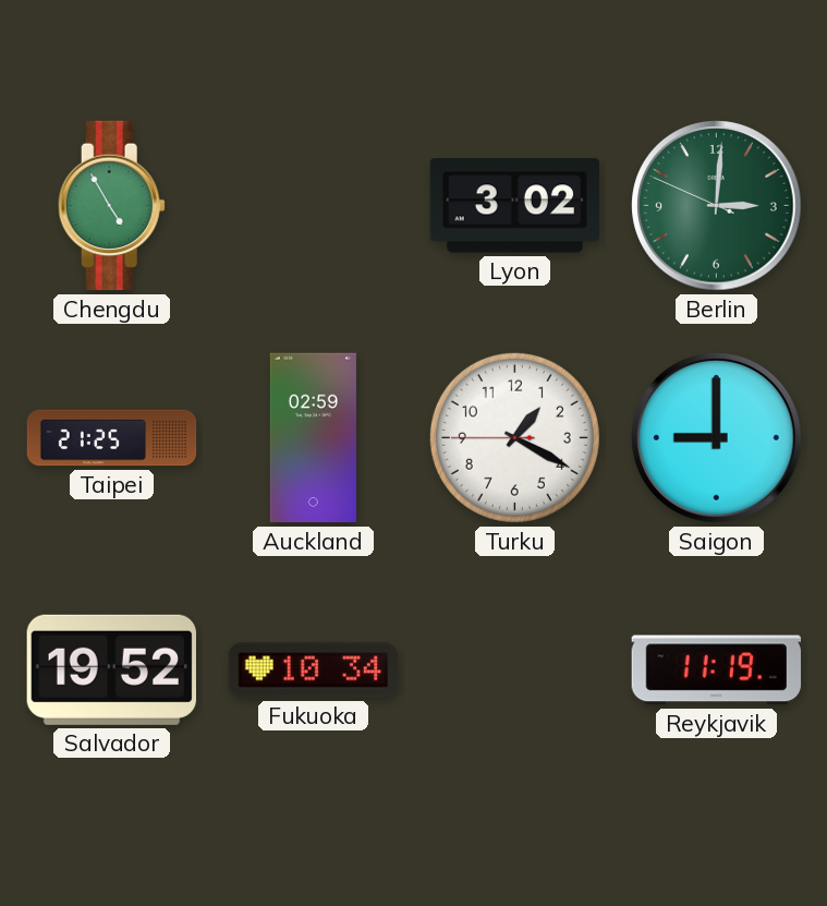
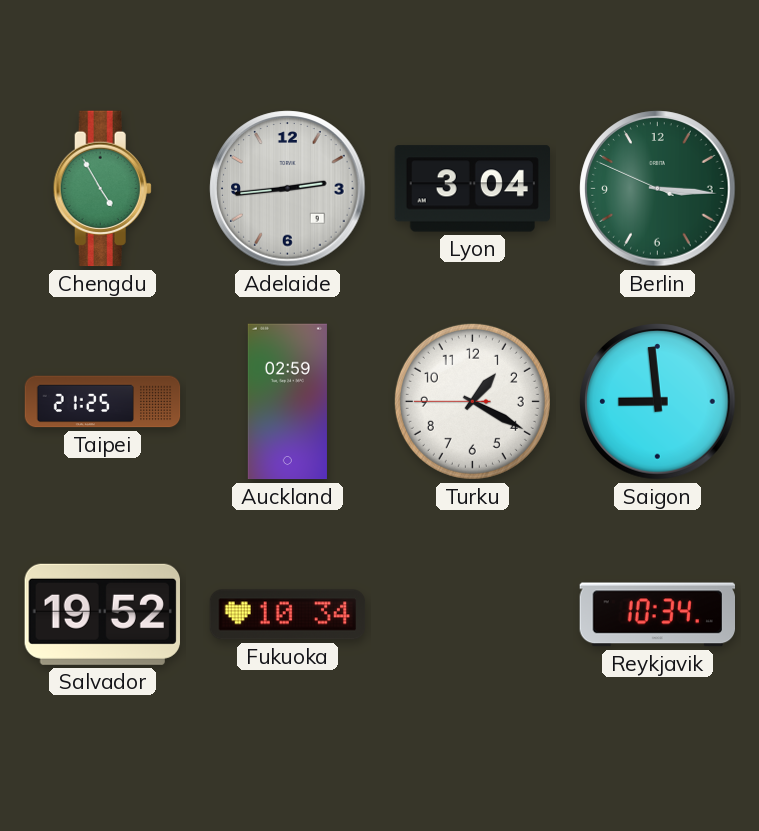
Adelaide: none -> 2:44 (288, 189)
Lyon: 3:02 -> 3:04 (472, 189)
Berlin: 3:00 -> 3:15 (658, 189)
Saigon: 9:00 -> 8:59 (658, 402)
Reykjavik: 11:19 -> 10:34 (657, 615)
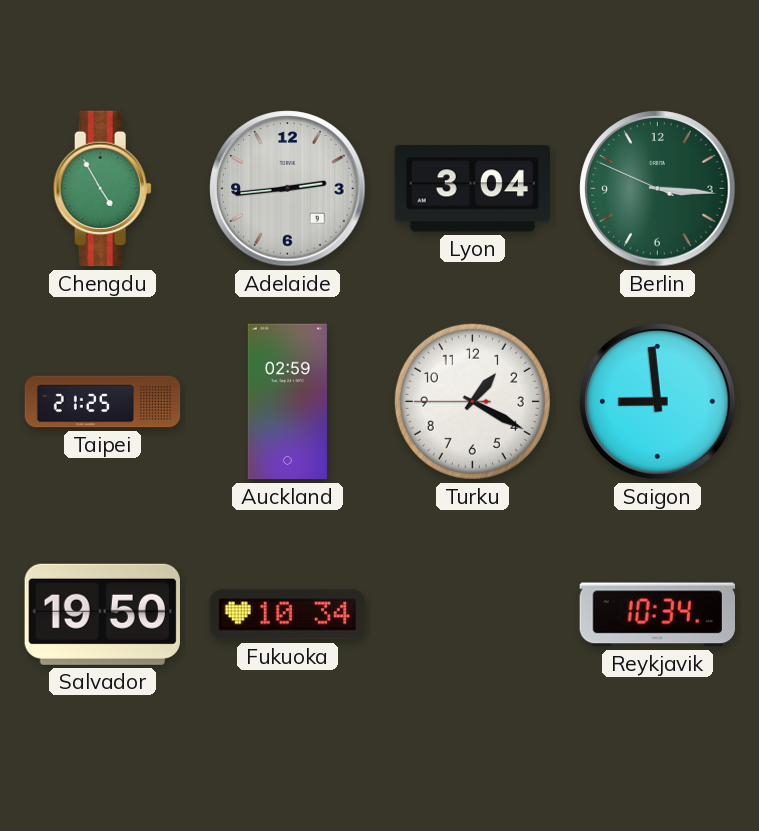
Salvador: 19:52 -> 19:50 (102, 614)
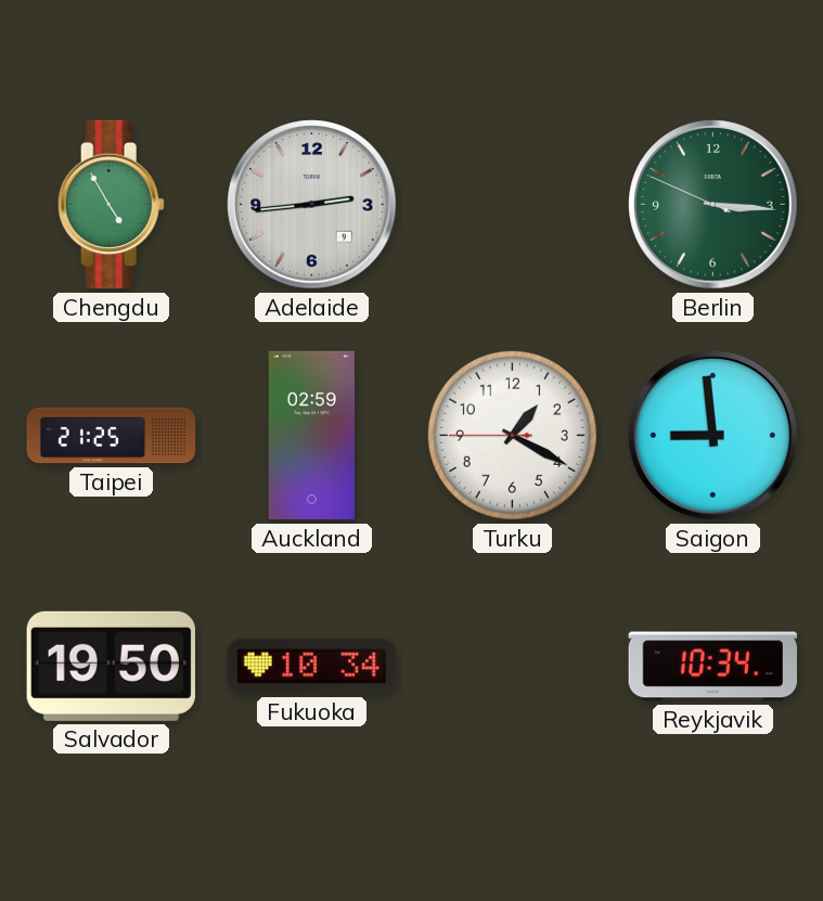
Lyon: 3:04 -> none (472, 189)
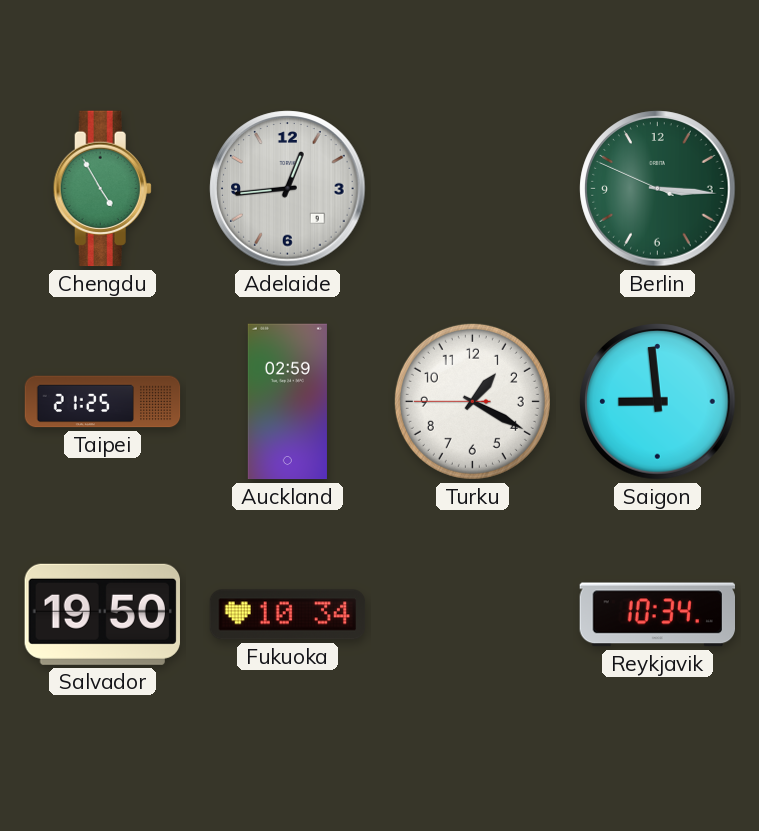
Adelaide: 2:44 -> 12:44 (288, 189)
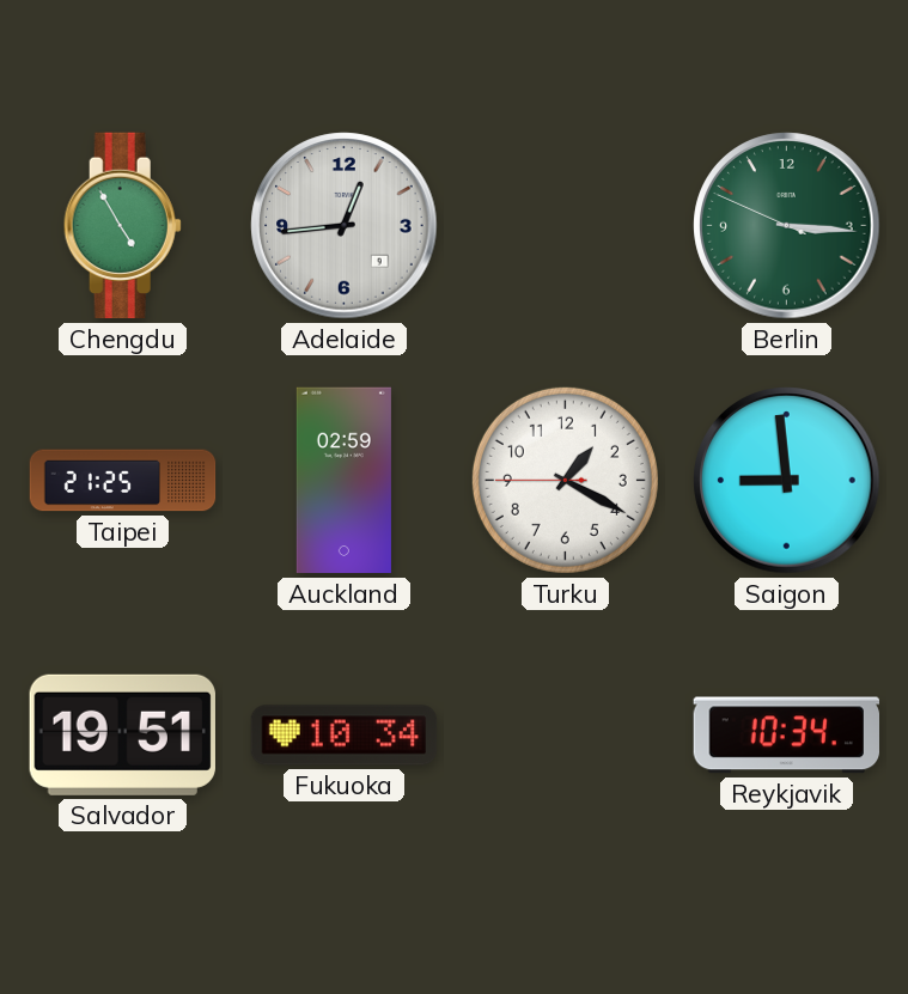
Salvador: 19:50 -> 19:51 (122, 734)
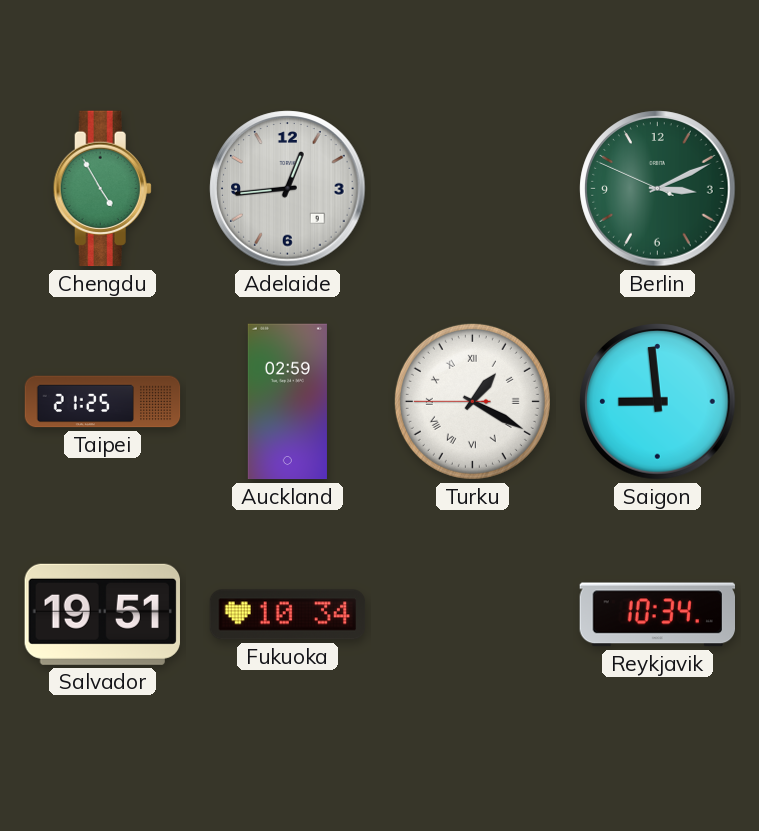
Berlin: 3:15 -> 3:10 (658, 189)
Turku numerals: Arabic -> Roman (472, 401)
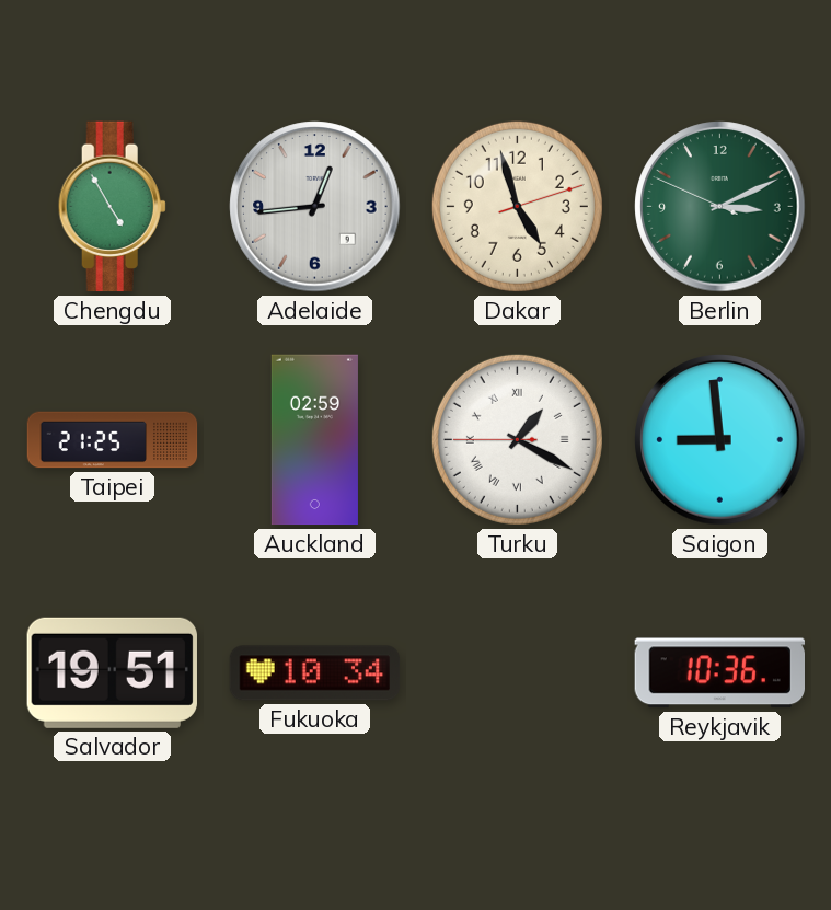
Dakar: none -> 4:57 (517, 206)
Reykjavik: 10:34 -> 10:36 (719, 673)
